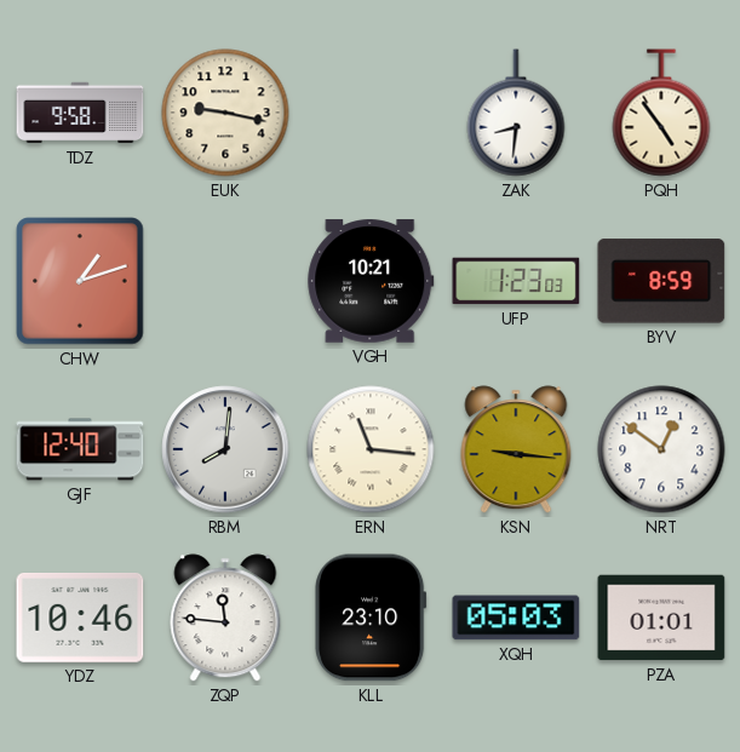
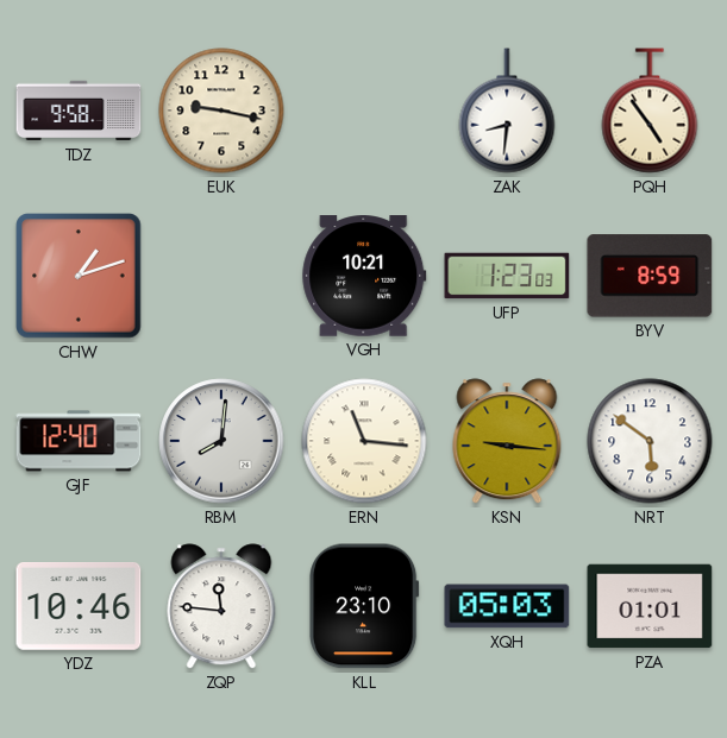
NRT: 12:51 -> 5:51 (650, 441)
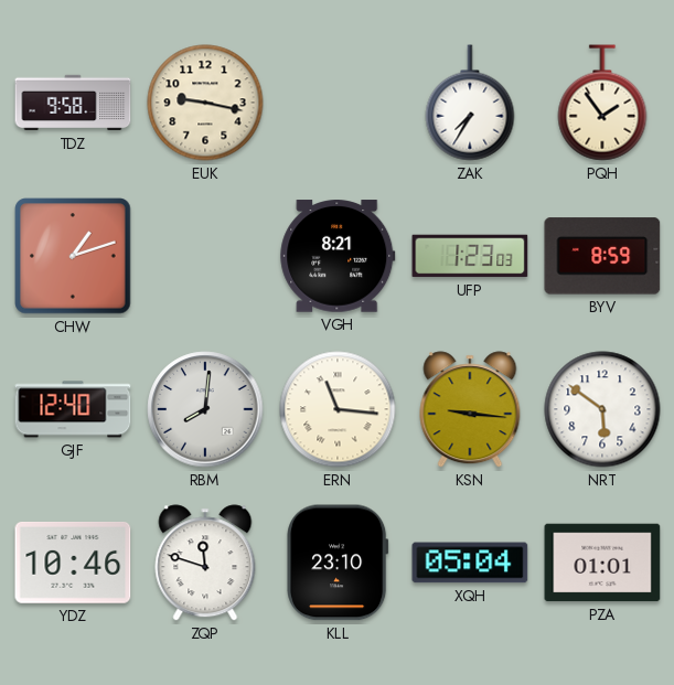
ZAK: 8:31 -> 7:35 (470, 103)
PQH: 4:54 -> 1:54 (602, 103)
VGH: 10:21 -> 8:21 (338, 256)
ZQP: 11:46 -> 11:48 (205, 563)
XQH: 05:03 -> 05:04 (470, 563)
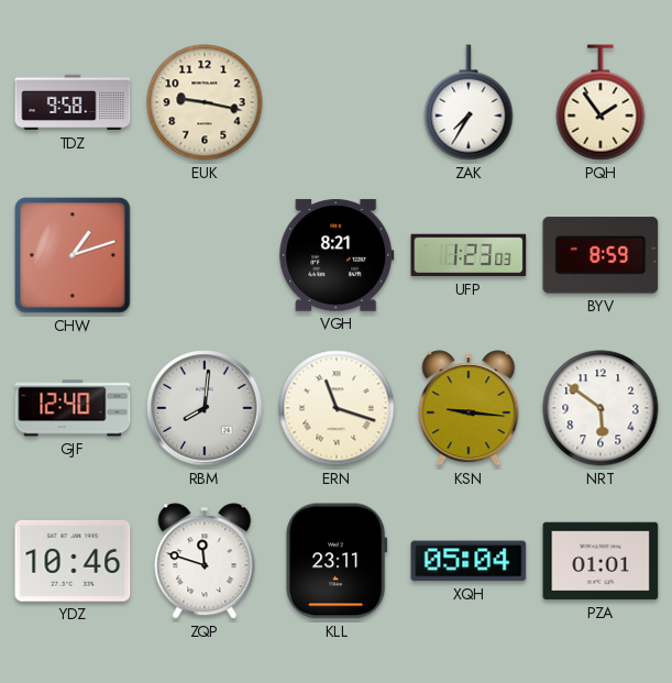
ERN: 11:16 -> 11:18 (337, 408)
KLL: 23:10 -> 23:11 (337, 561)
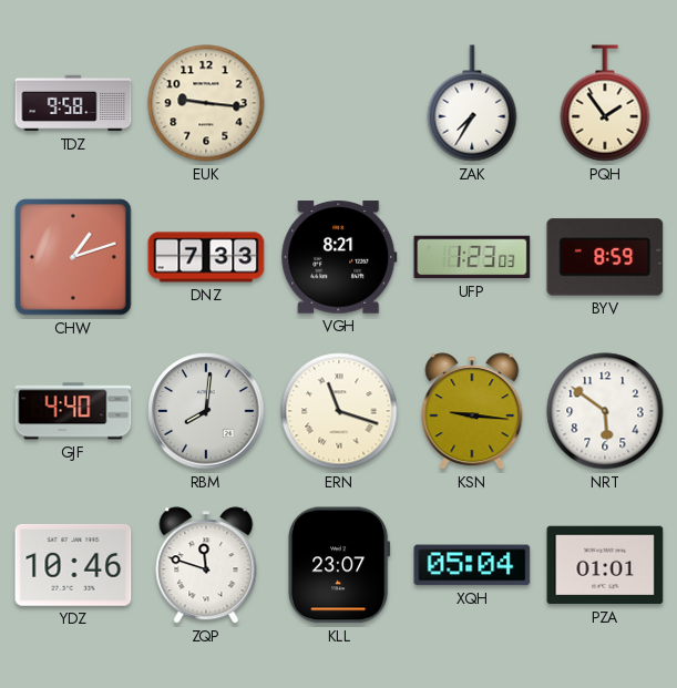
EUK: 9:17 -> 9:16 (206, 103)
DNZ: none -> 7:33 (206, 257)
GJF: 12:40 -> 4:40 (73, 411)
KLL: 23:11 -> 23:07 (339, 565)
